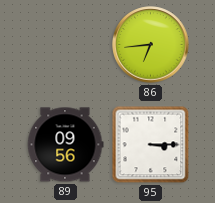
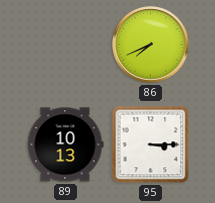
86: 6:44 -> 7:41 (151, 45)
89: 09:56 -> 10:13 (65, 145)
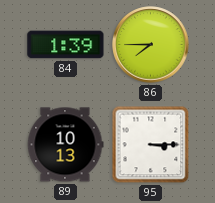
84: none -> 1:39 (66, 45)
86: 7:41 -> 7:45 (151, 45)
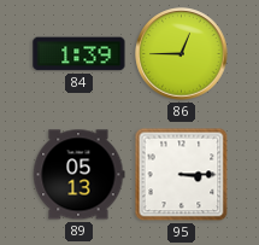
86: 7:45 -> 12:45 (182, 54)
89: 10:13 -> 05:13 (78, 175)
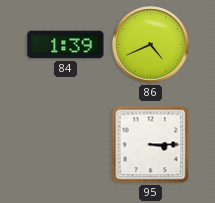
86: 12:45 -> 4:41 (151, 45)
89: 05:13 -> none (78, 175)
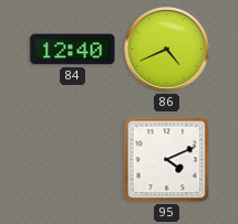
84: 1:39 -> 12:40 (73, 50)
95: 3:15 -> 4:11 (167, 160)
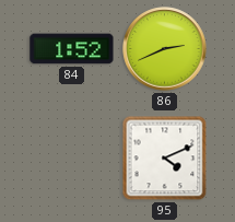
84: 12:40 -> 1:52 (72, 49)
86: 4:41 -> 2:41 (165, 49)
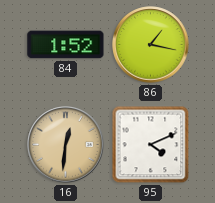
86: 2:41 -> 1:17 (151, 45)
16: none -> 12:31 (66, 145)
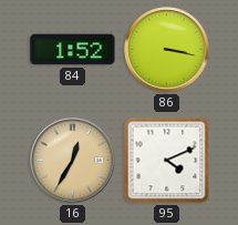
86: 1:17 -> 3:17 (167, 50)
16: 12:31 -> 12:35 (73, 161)
